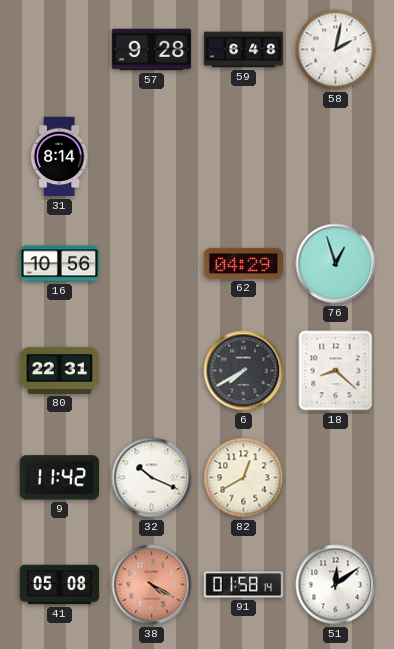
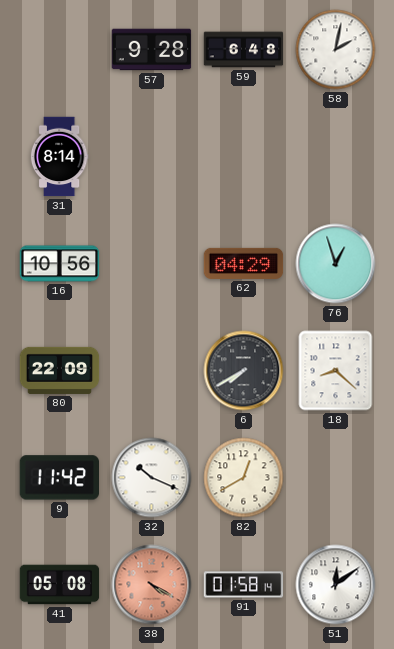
80: 22:31 -> 22:09 (60, 370)
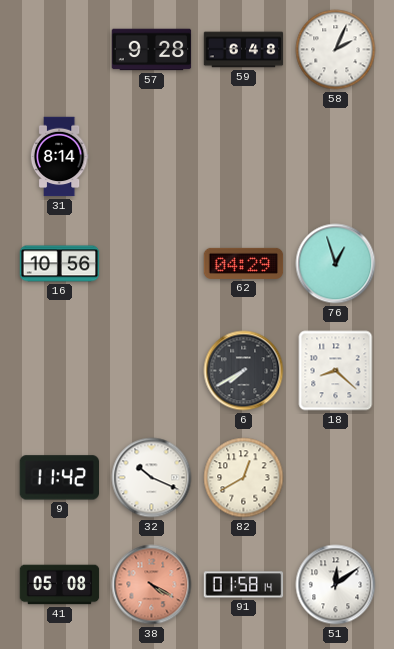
58: 2:02 -> 2:04 (336, 50)
80: 22:09 -> none (60, 370)
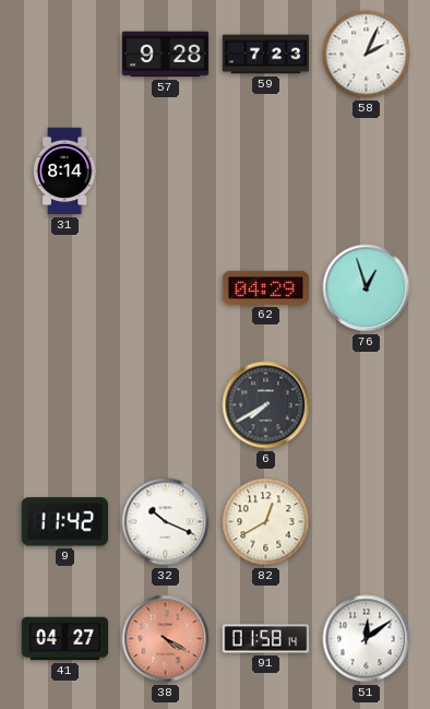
59: 6:48 -> 7:23 (266, 55)
16: 10:56 -> none (60, 264)
18: 8:22 -> none (336, 371)
41: 05:08 -> 04:27 (65, 639)
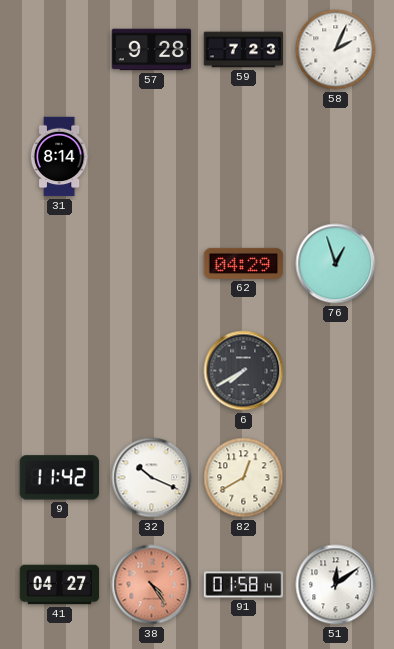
38: 4:20 -> 4:24 (152, 585)
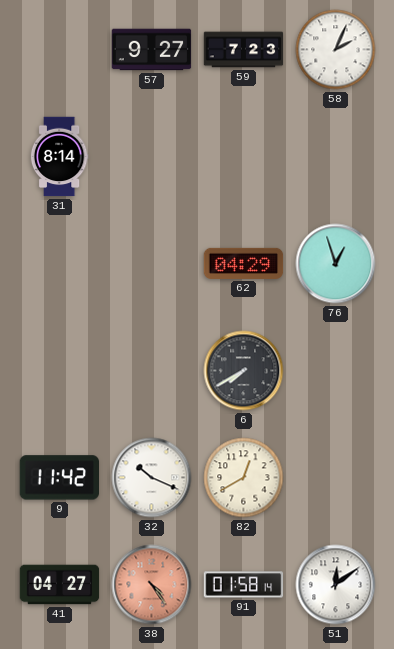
57: 9:28 -> 9:27 (152, 50)
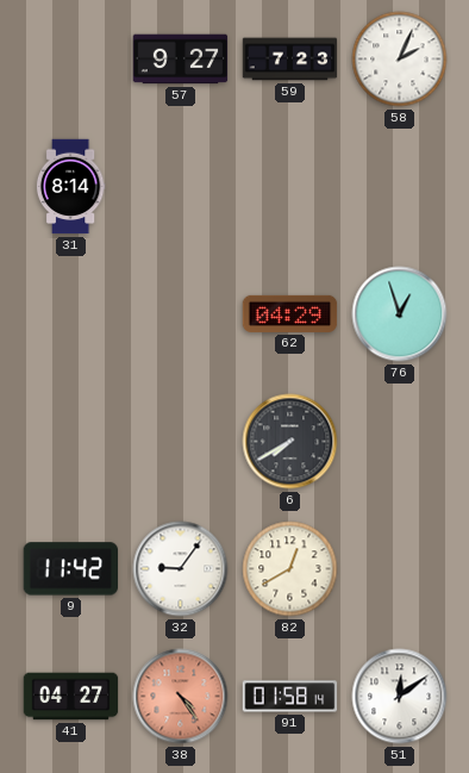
32: 10:19 -> 9:06 (181, 569)
